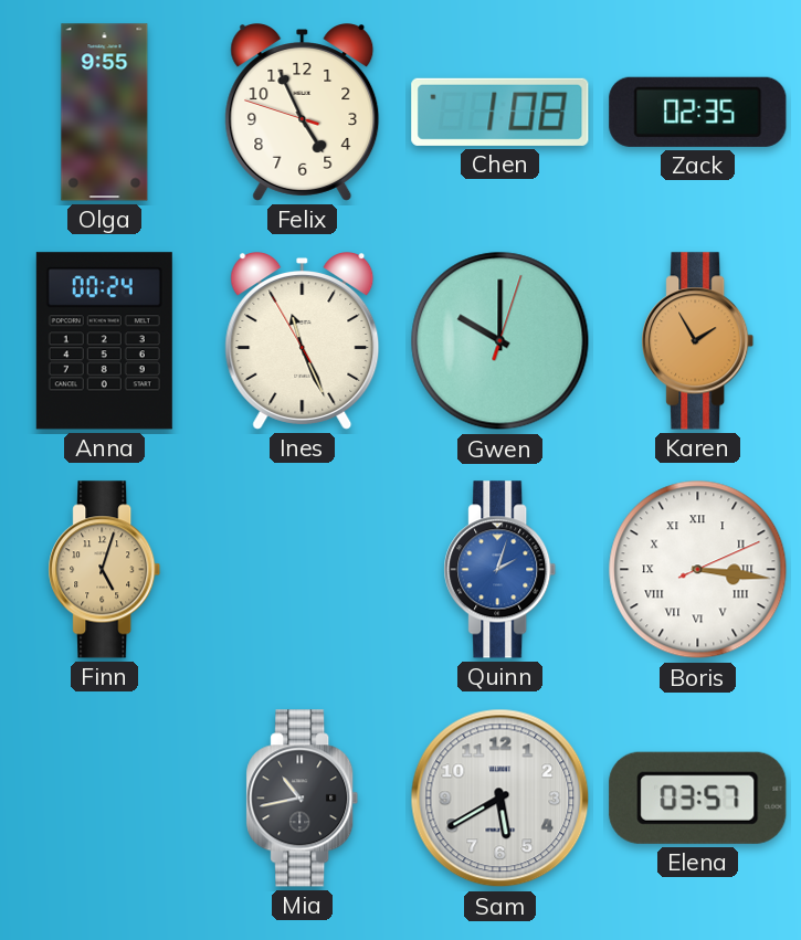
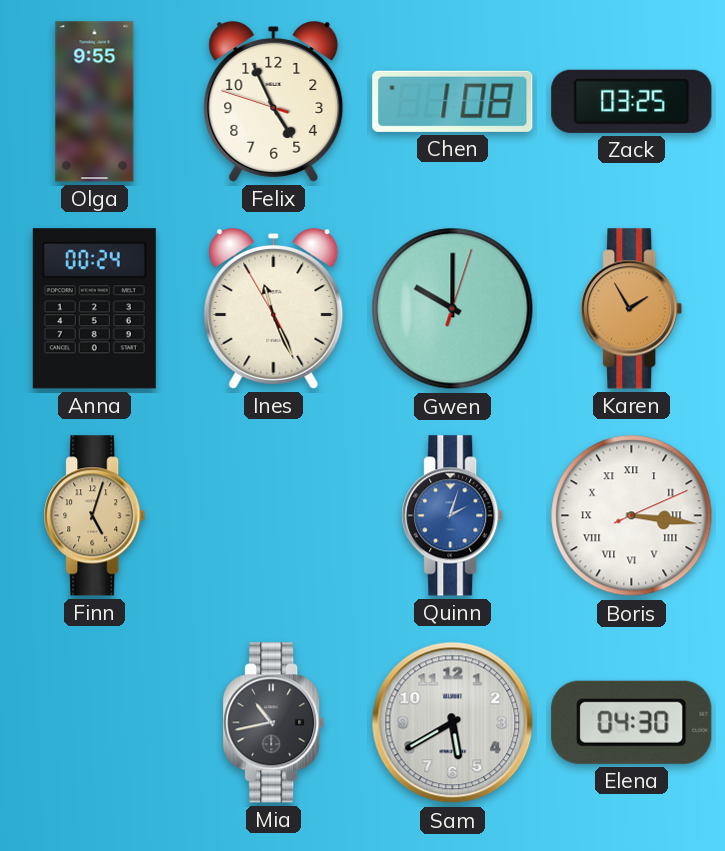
Zack: 02:35 -> 03:25 (632, 101)
Elena: 03:57 -> 04:30 (632, 722)
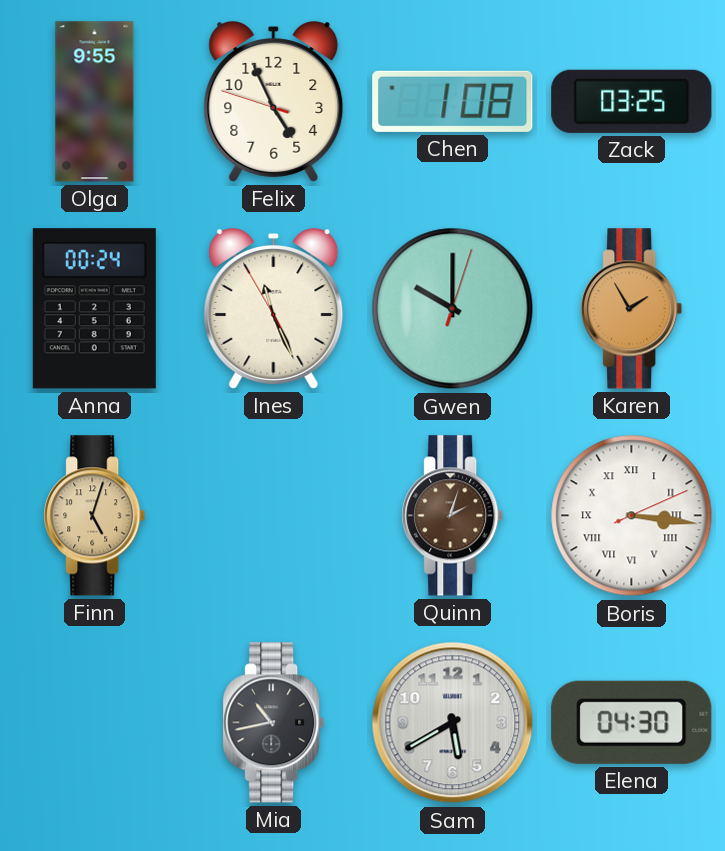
Quinn dial: blue -> brown (453, 516)
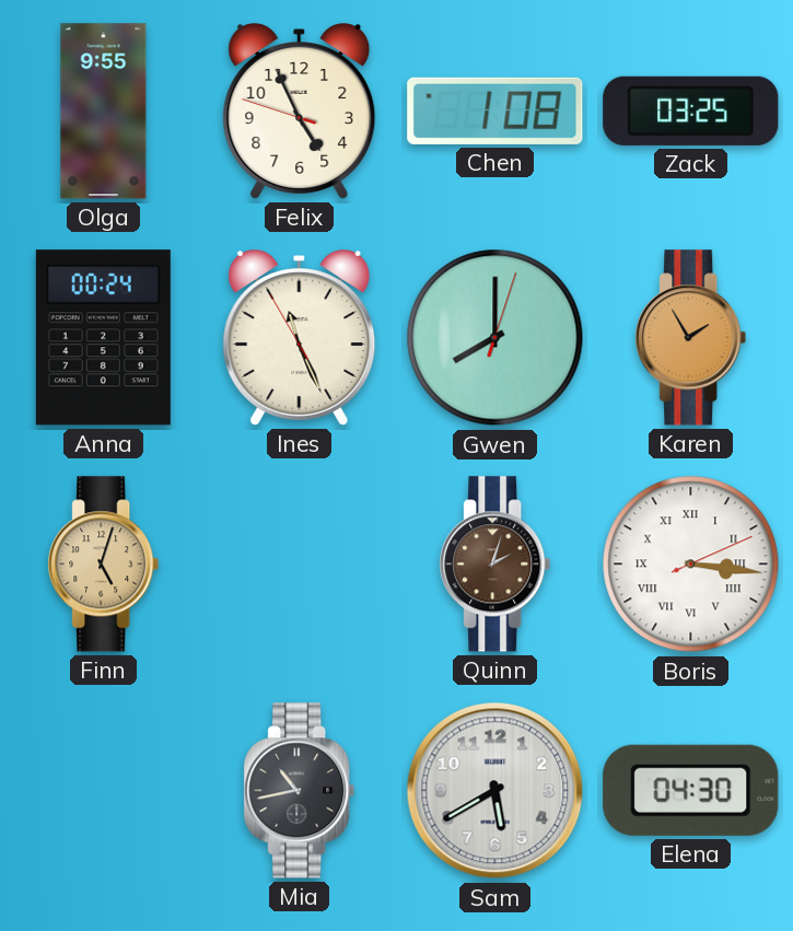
Gwen: 10:00 -> 8:00 (495, 338)
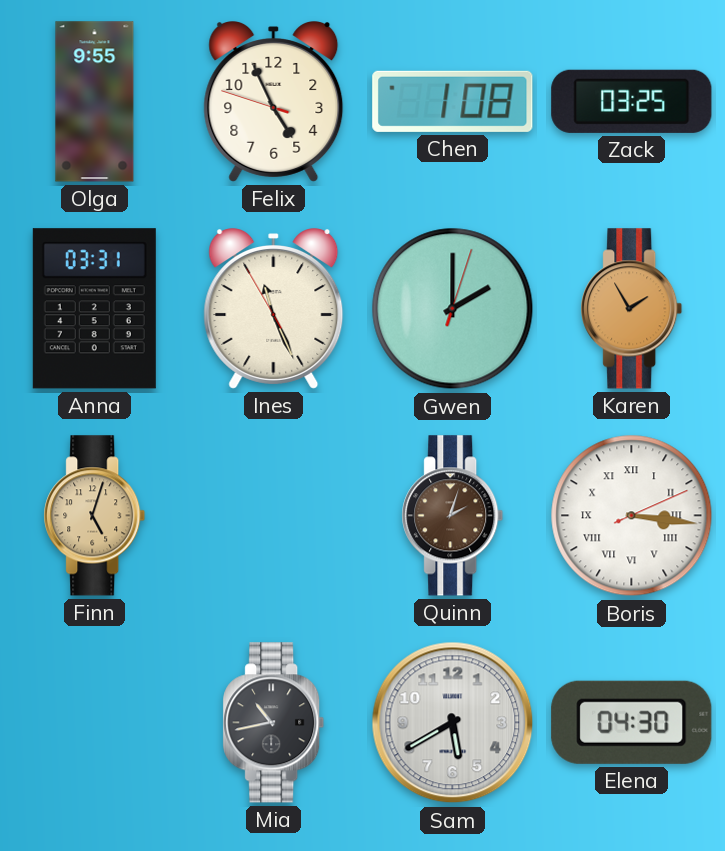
Anna: 00:24 -> 03:31 (94, 309)
Gwen: 8:00 -> 2:00 (453, 309)
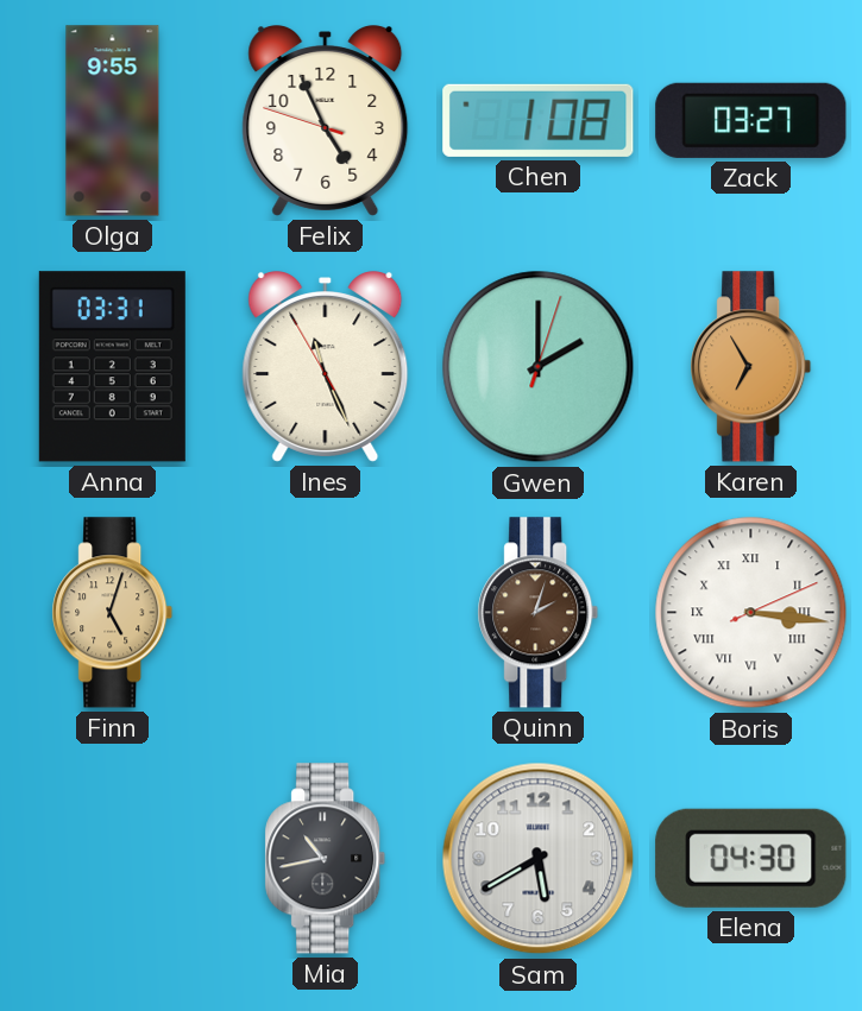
Zack: 03:25 -> 03:27 (751, 120)
Karen: 1:55 -> 6:55 (751, 367)
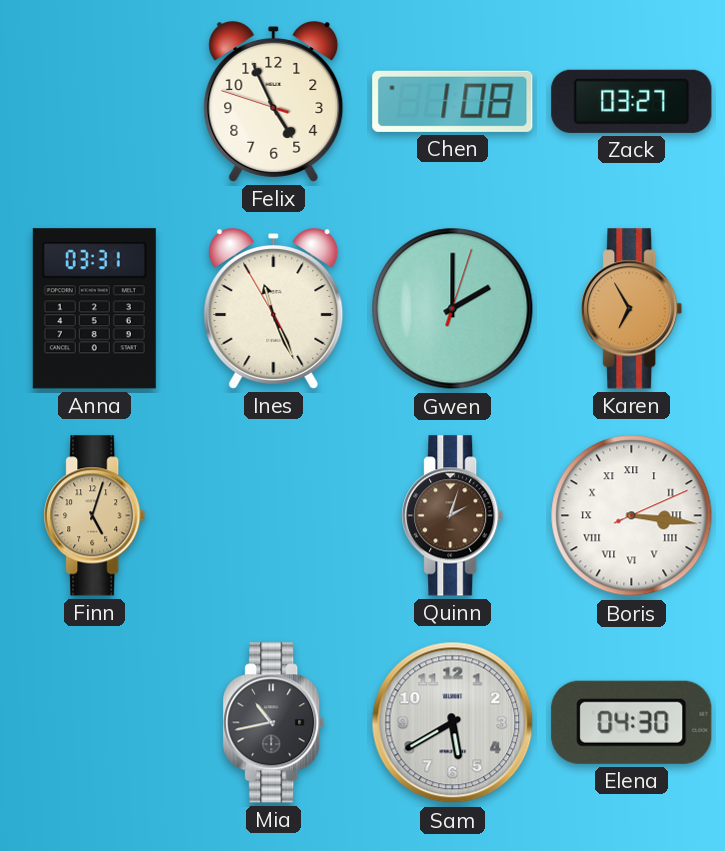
Olga: 9:55 -> none (113, 121)
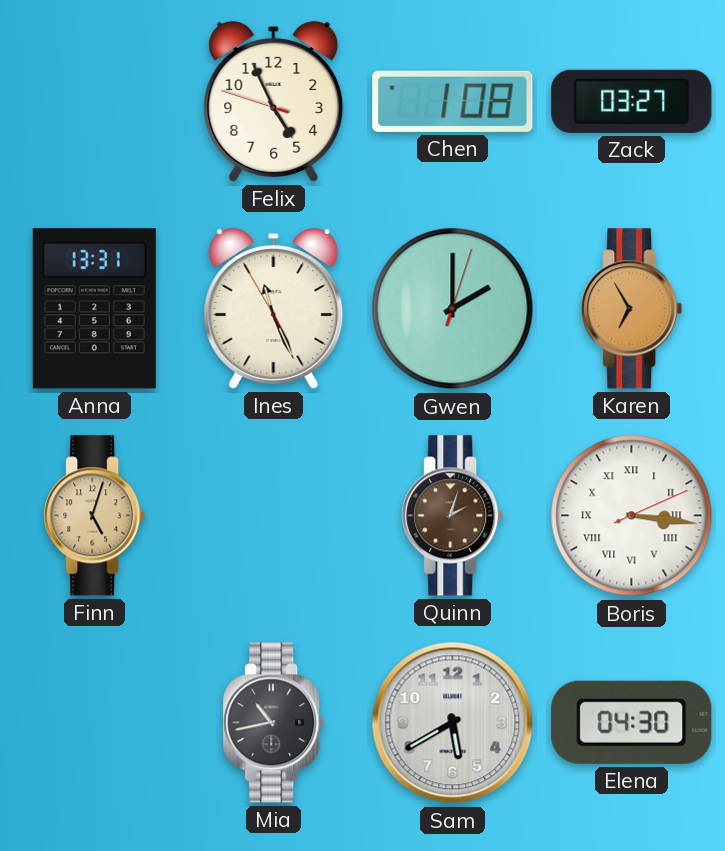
Anna: 03:31 -> 13:31 (94, 309)
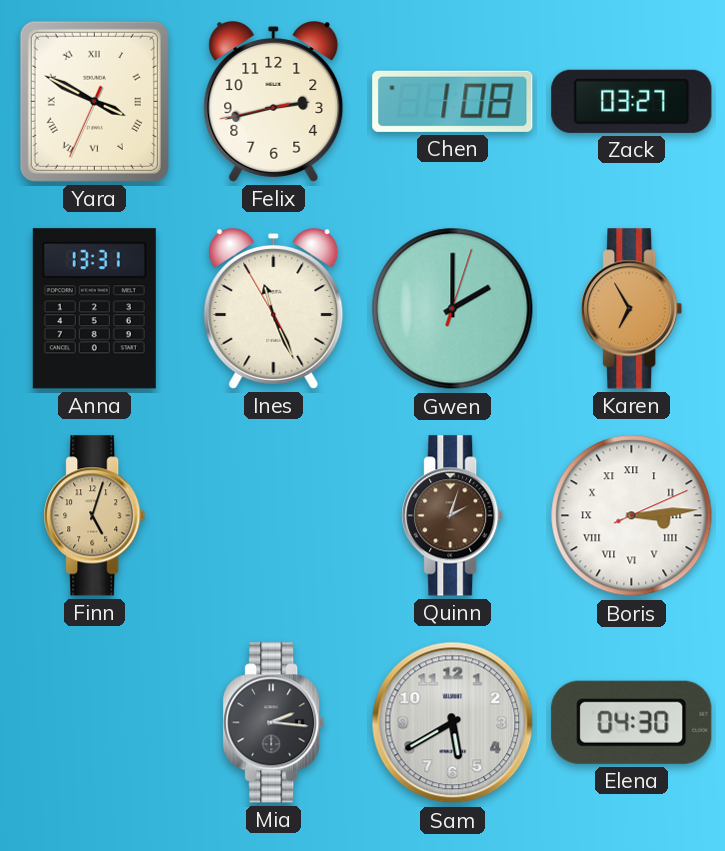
Yara: none -> 3:49 (94, 101)
Felix: 4:55 -> 2:42 (274, 102)
Boris: 3:16 -> 3:14 (632, 516)
Mia: 10:43 -> 2:16 (274, 723)
